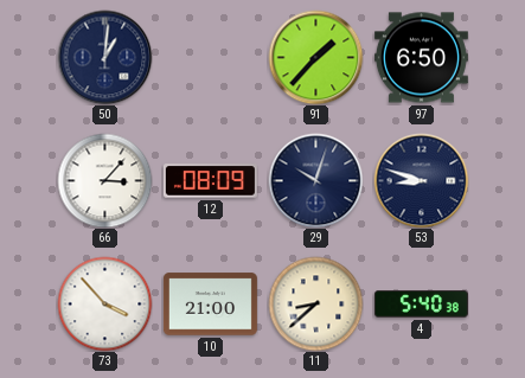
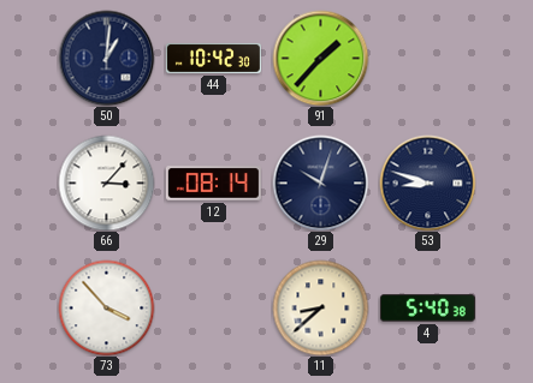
44: none -> 10:42 (213, 58)
97: 6:50 -> none (421, 58)
12: 08:09 -> 08:14 (213, 184)
10: 21:00 -> none (210, 305)
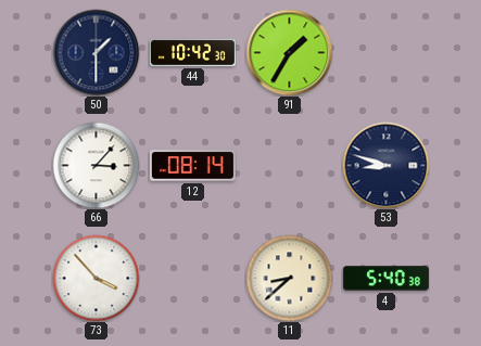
50: 1:01 -> 1:30 (96, 52)
91: 1:37 -> 1:35 (289, 52)
29: 10:03 -> none (320, 182)
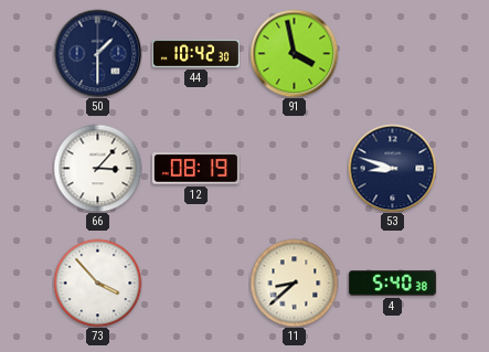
91: 1:35 -> 3:58 (294, 53)
12: 08:14 -> 08:19 (195, 169)
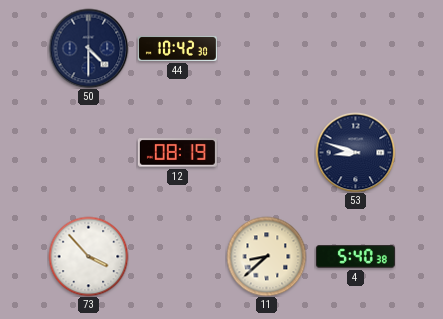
50: 1:30 -> 4:30 (88, 48)
91: 3:58 -> none (294, 53)
66: 3:07 -> none (97, 168)
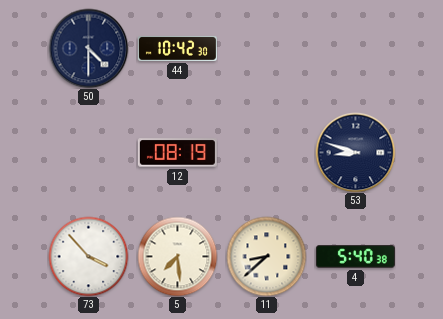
5: none -> 7:29 (177, 256)
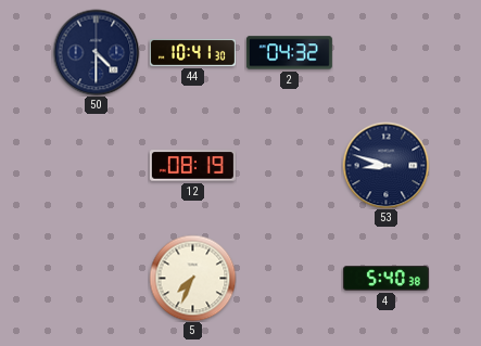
44: 10:42 -> 10:41 (192, 52)
2: none -> 04:32 (289, 53)
73: 3:53 -> none (88, 256)
5: 7:29 -> 7:34 (192, 278)
11: 8:38 -> none (266, 256)
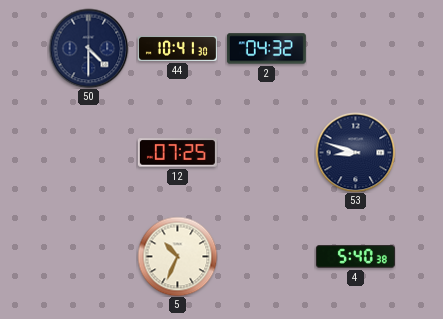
12: 08:19 -> 07:25 (177, 153)
5: 7:34 -> 10:34 (177, 256)
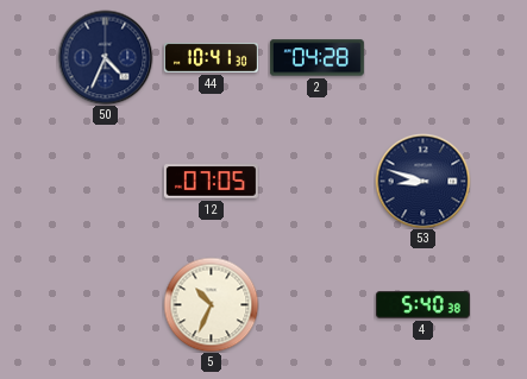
50: 4:30 -> 4:34 (105, 57)
2: 04:32 -> 04:28 (316, 58)
12: 07:25 -> 07:05 (211, 182)
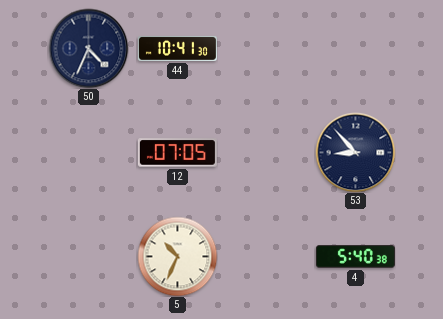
2: 04:28 -> none (316, 58)
53: 8:48 -> 8:53 (355, 152)
